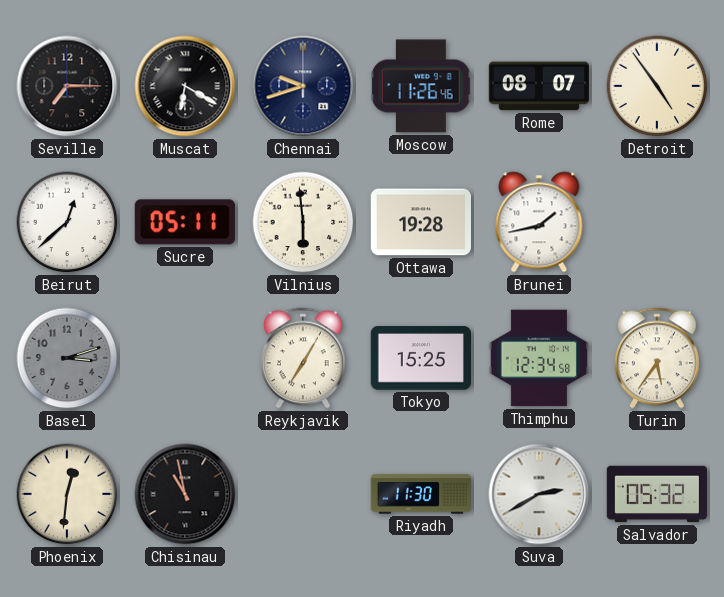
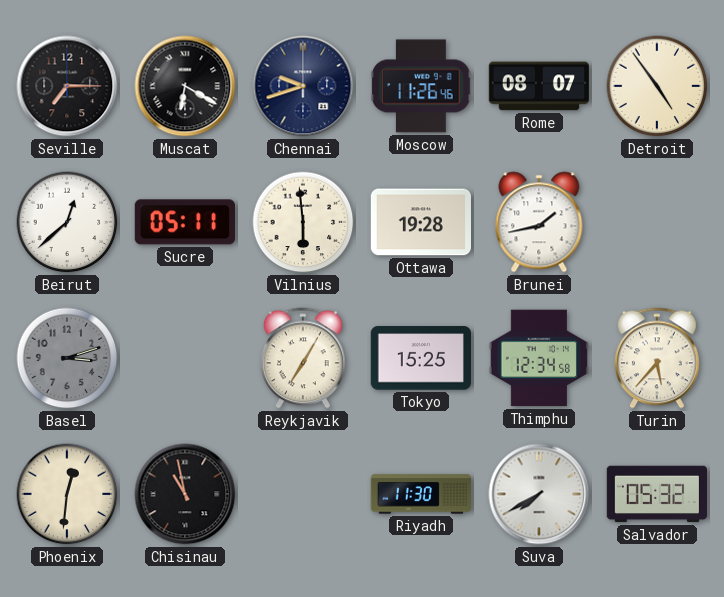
Turin: 5:36 -> 5:37 (658, 358)
Suva: 2:40 -> 7:40 (539, 494)
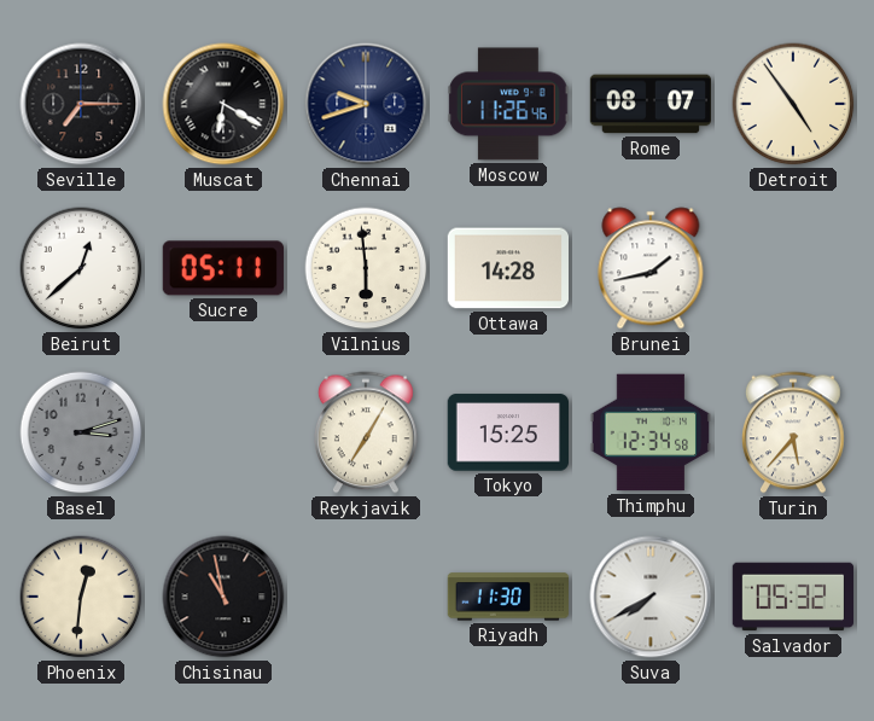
Ottawa: 19:28 -> 14:28 (507, 268)
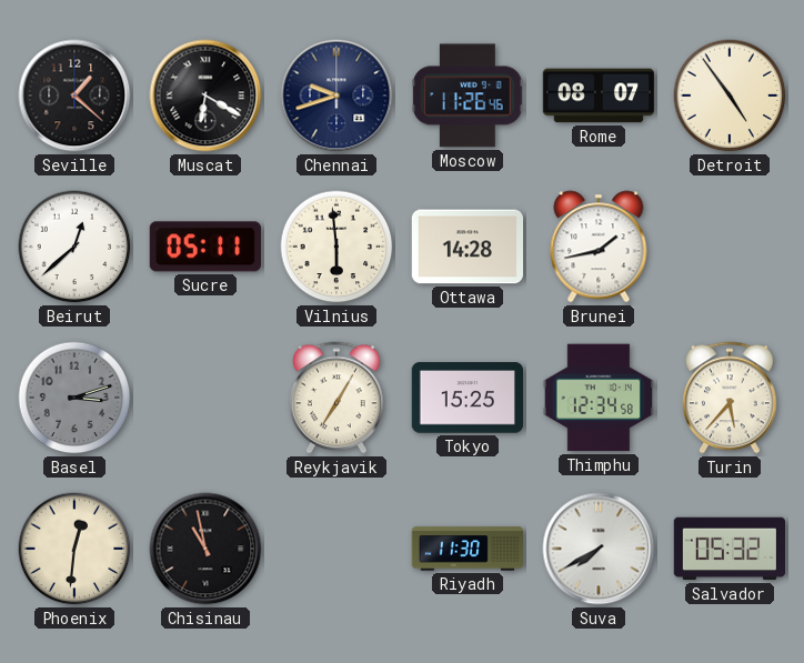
Seville: 7:15 -> 1:22 (74, 96)
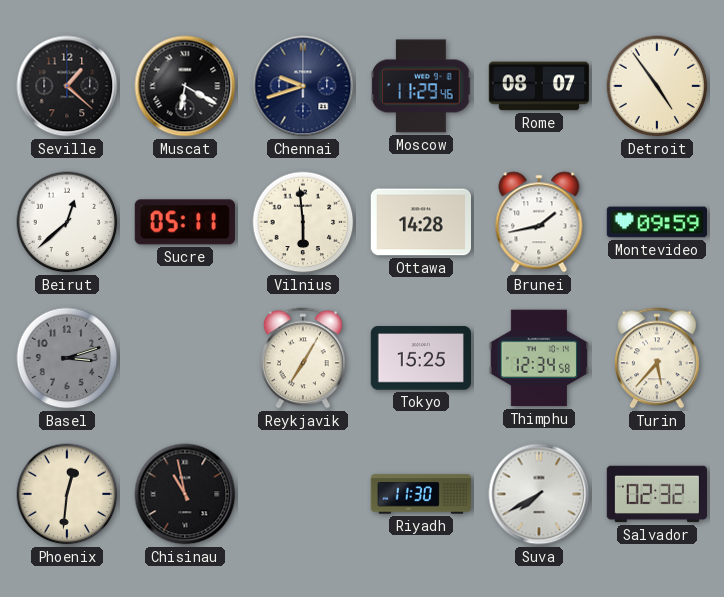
Moscow: 11:26 -> 11:29 (421, 86)
Montevideo: none -> 09:59 (656, 222)
Salvador: 05:32 -> 02:32 (656, 494)
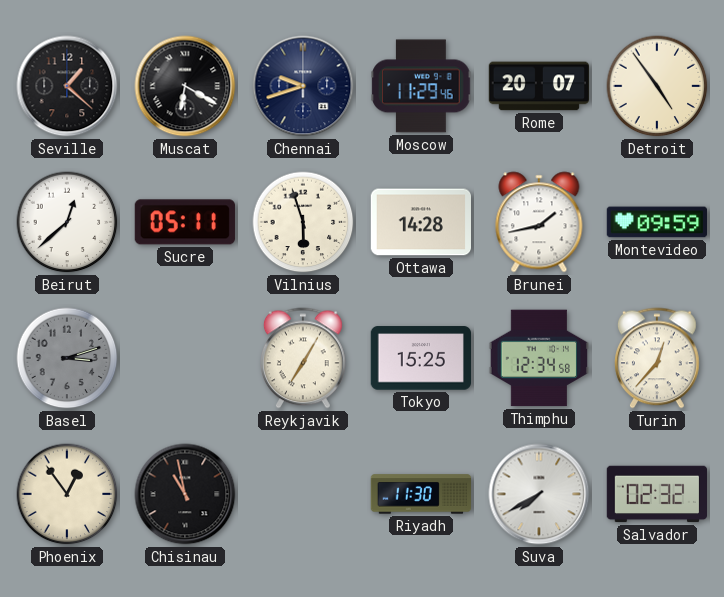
Rome: 08:07 -> 20:07 (538, 86)
Vilnius: 5:59 -> 5:57 (303, 222)
Turin: 5:37 -> 12:37 (658, 358)
Phoenix: 12:31 -> 12:54 (67, 494)
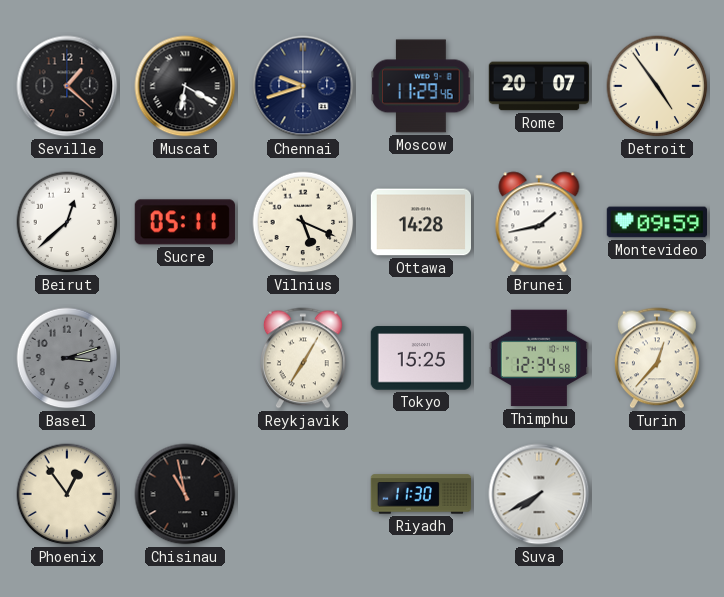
Vilnius: 5:57 -> 5:19 (303, 222)
Salvador: 02:32 -> none (656, 494)
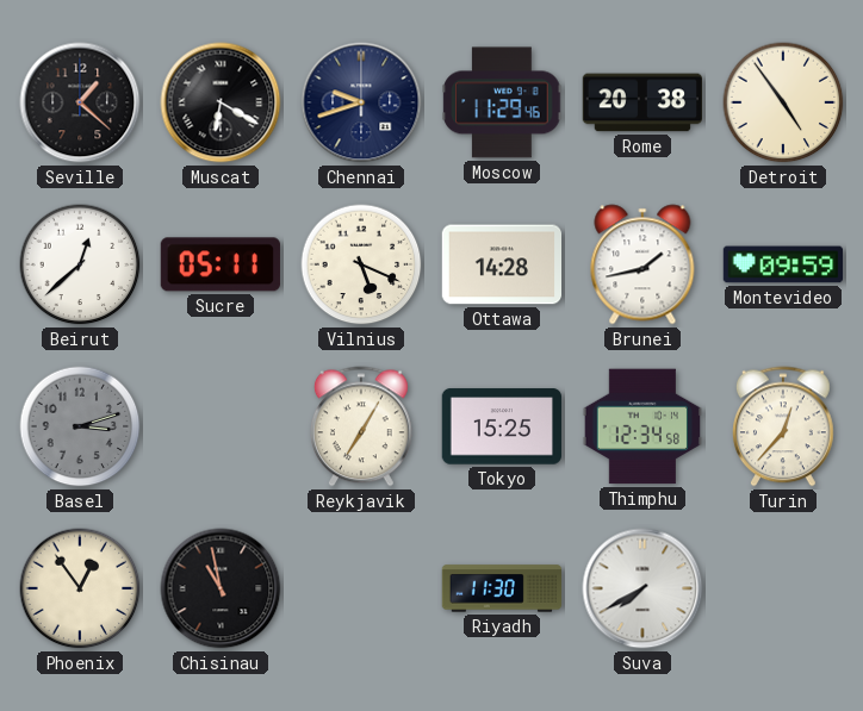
Rome: 20:07 -> 20:38 (641, 102)
